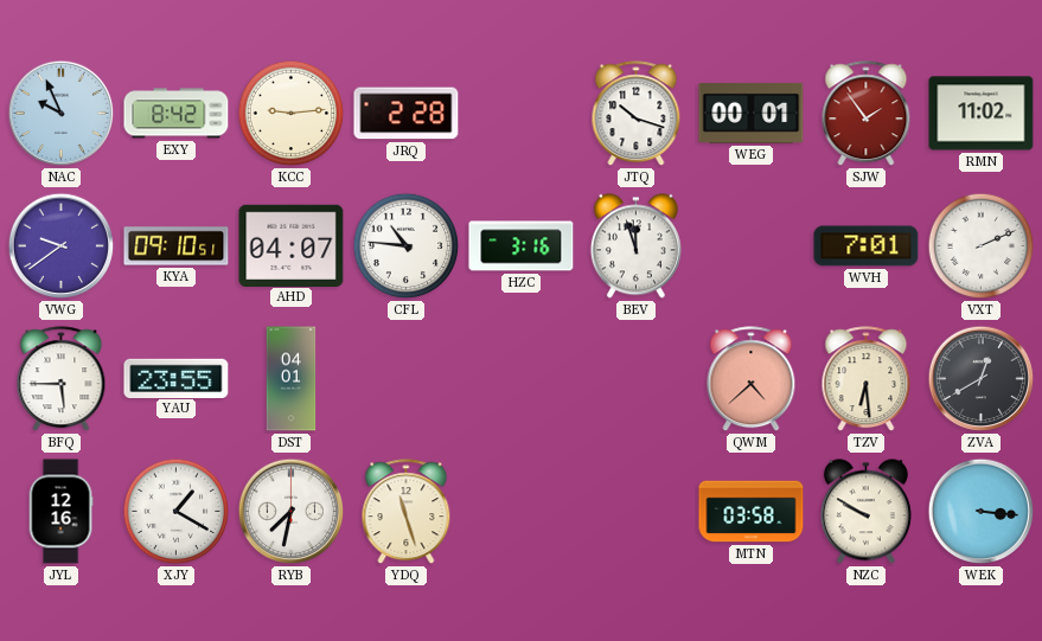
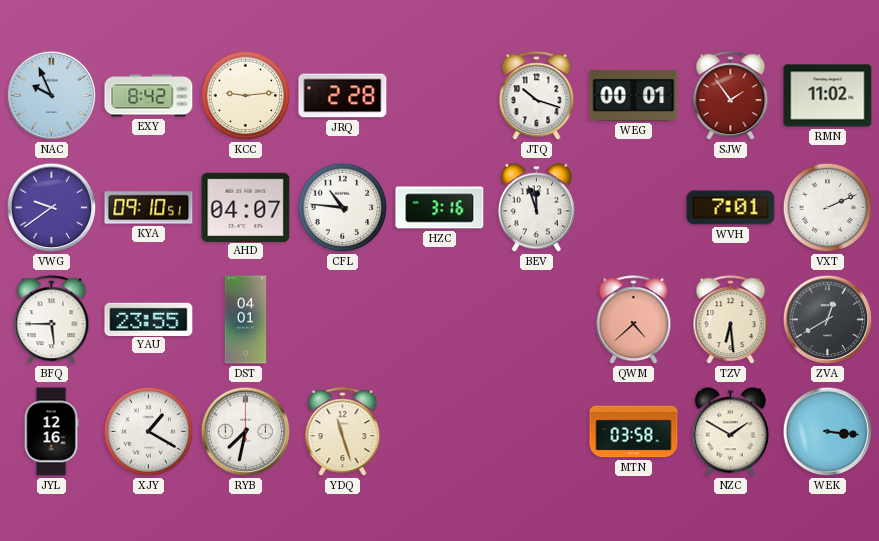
NZC: 9:50 -> 1:50 (730, 432)
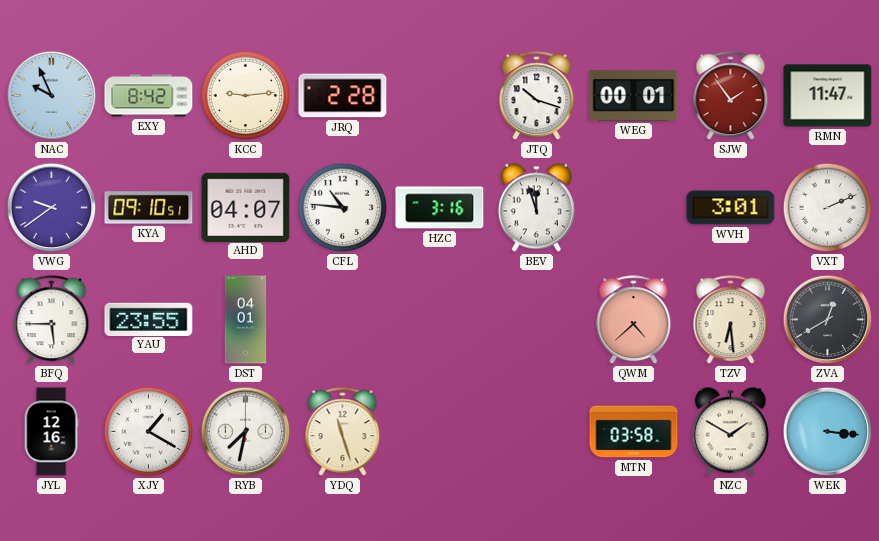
RMN: 11:02 -> 11:47 (828, 96)
WVH: 7:01 -> 3:01 (731, 208)
